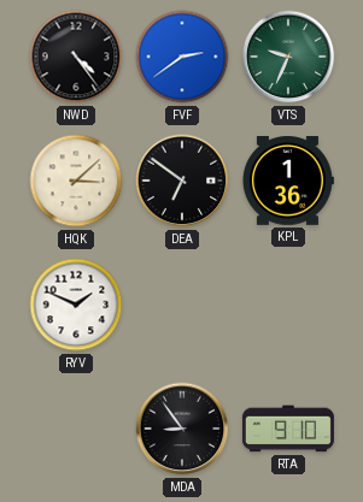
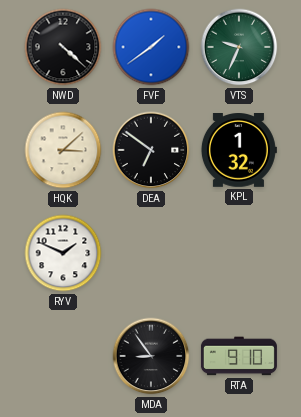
NWD: 4:24 -> 4:22 (63, 47)
FVF: 2:39 -> 1:39 (151, 47)
KPL: 1:36 -> 1:32 (238, 151)
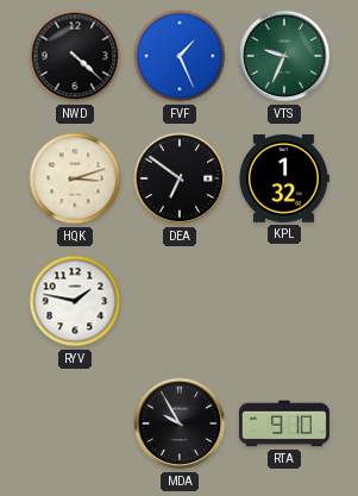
FVF: 1:39 -> 1:26 (180, 56)
HQK: 3:08 -> 3:12 (75, 178)
RYV: 1:49 -> 1:47 (75, 301)
MDA: 8:54 -> 9:55 (180, 423)
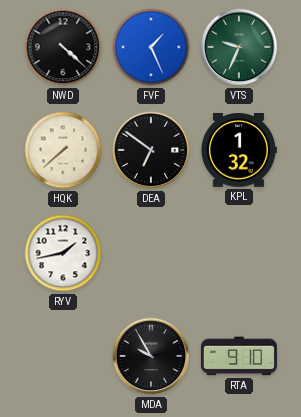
HQK: 3:12 -> 7:38 (63, 150)
RYV: 1:47 -> 1:43 (63, 253)
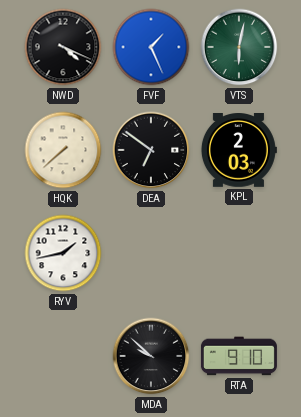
NWD: 4:22 -> 4:19 (63, 47)
VTS: 9:34 -> 6:02 (239, 47)
KPL: 1:32 -> 2:03 (238, 151)
MDA: 9:55 -> 9:52 (151, 356)
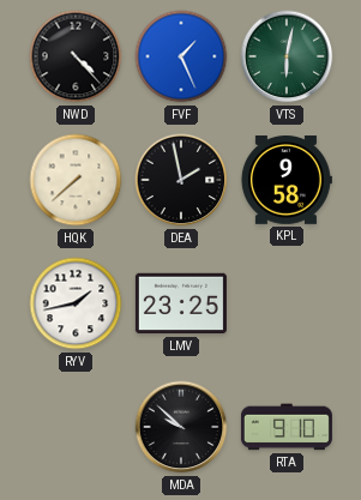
NWD: 4:19 -> 4:23 (76, 56)
DEA: 6:51 -> 1:58 (181, 180)
KPL: 2:03 -> 9:58 (285, 181)
LMV: none -> 23:25 (181, 303)
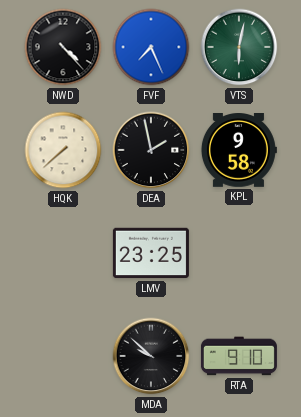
FVF: 1:26 -> 7:26 (151, 47)
RYV: 1:43 -> none (76, 303)
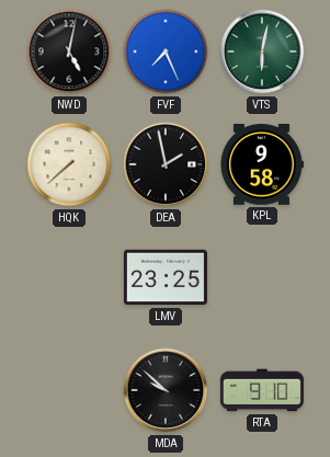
NWD: 4:23 -> 5:02 (69, 52)
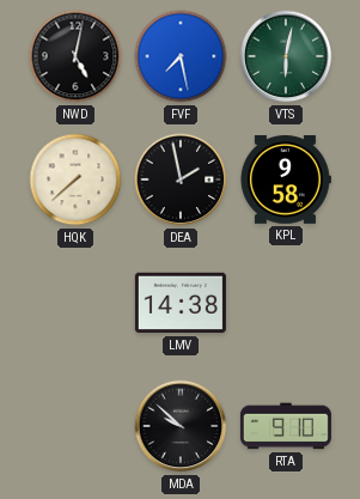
FVF: 7:26 -> 7:28 (181, 56)
LMV: 23:25 -> 14:38 (181, 303)
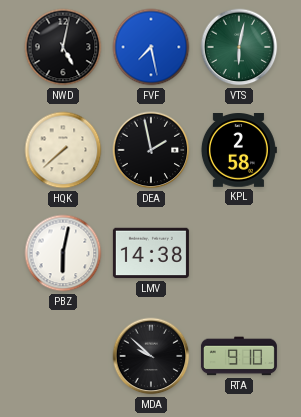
KPL: 9:58 -> 2:58 (238, 151)
PBZ: none -> 6:02 (63, 253)
